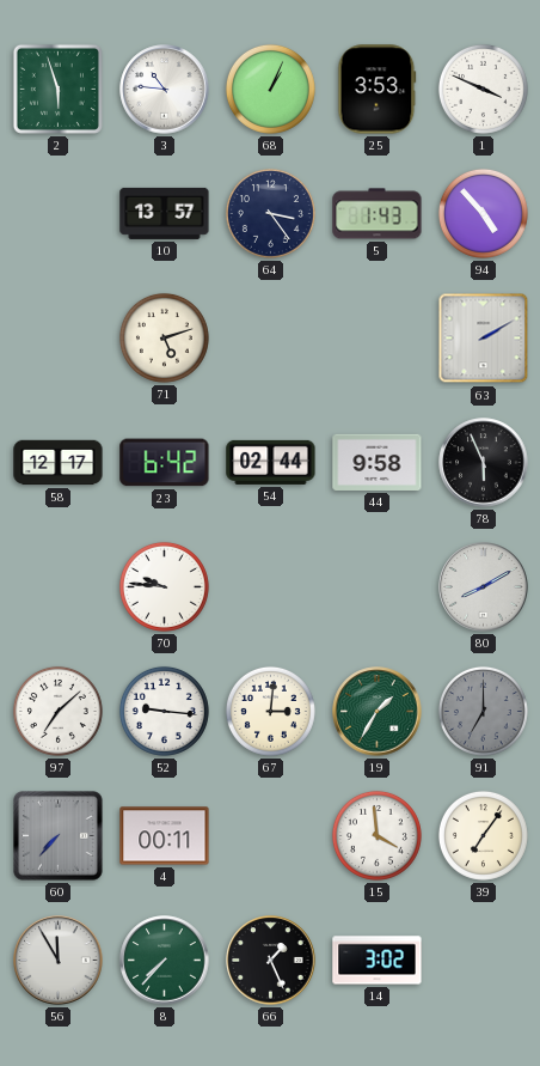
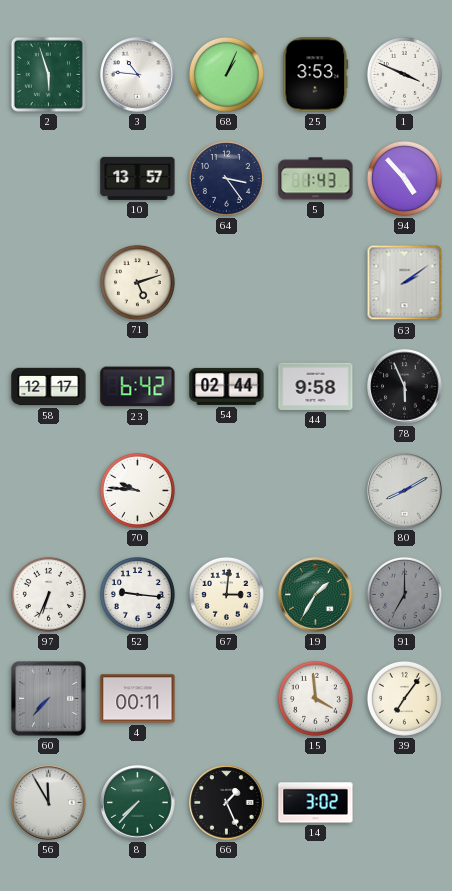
63: 2:10 -> 2:09 (405, 283)
97: 7:08 -> 6:34 (48, 594)
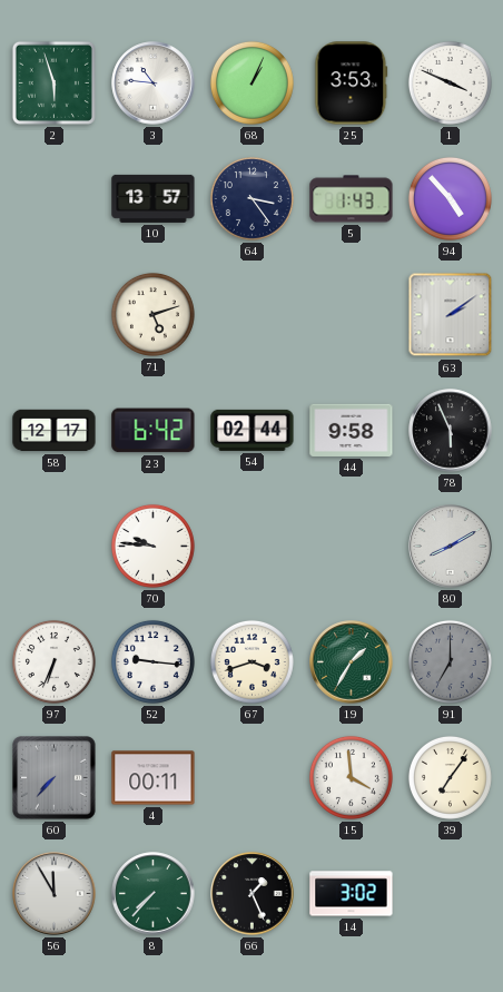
67: 3:01 -> 3:42 (251, 661)
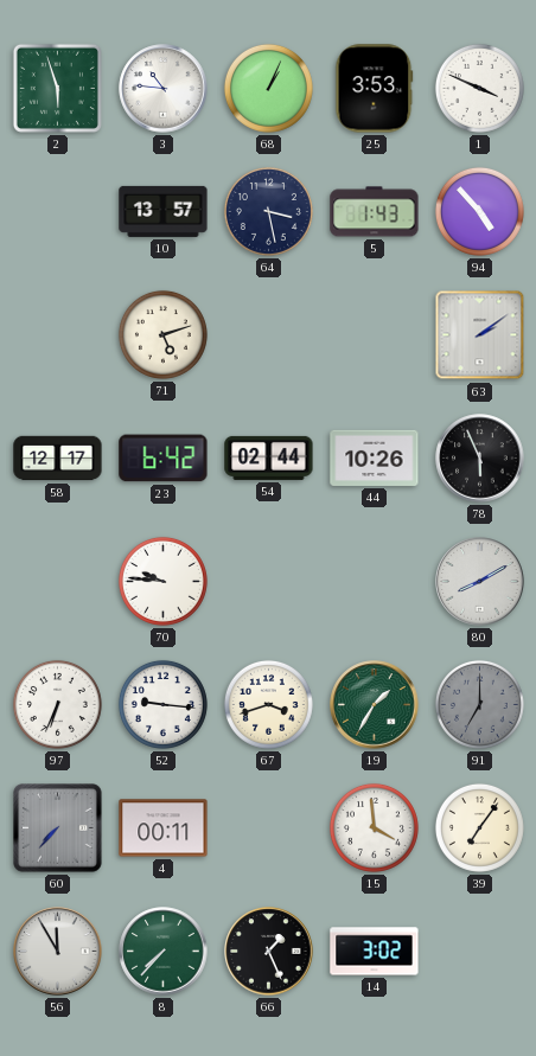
64: 3:24 -> 3:28 (268, 211)
44: 9:58 -> 10:26 (375, 457)
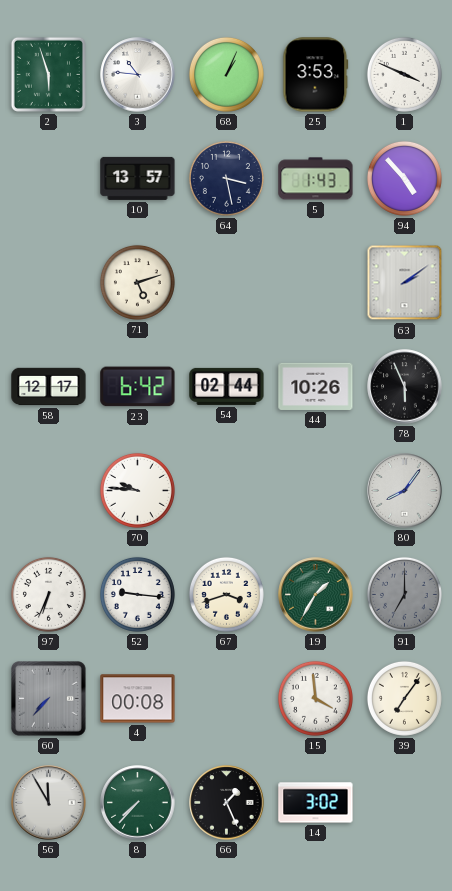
80: 8:10 -> 8:06 (405, 491)
4: 00:11 -> 00:08 (138, 699)
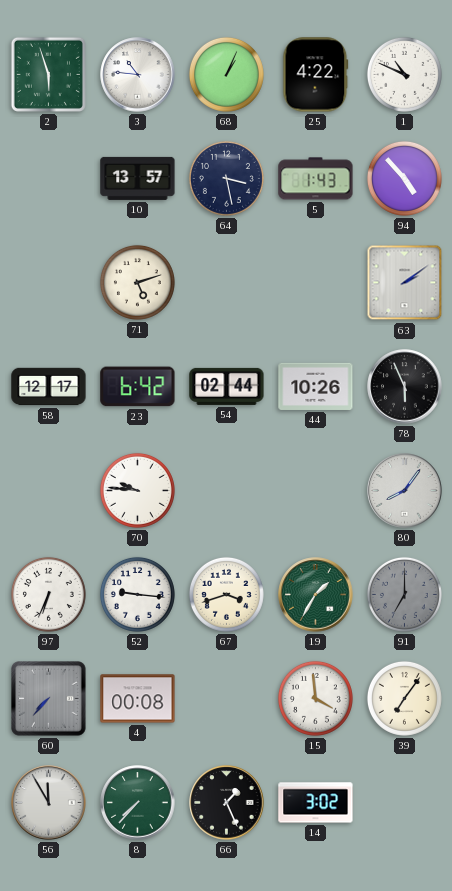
25: 3:53 -> 4:22 (316, 75)
1: 3:49 -> 10:49 (404, 74)
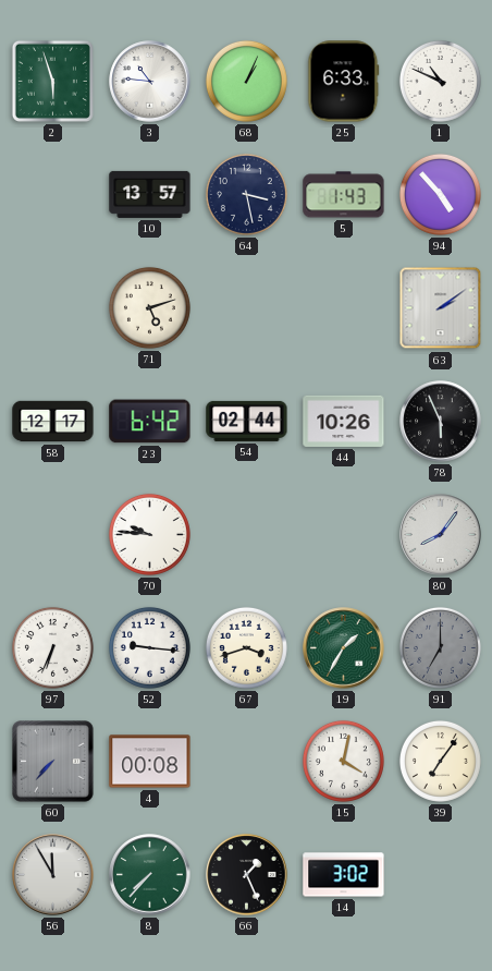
25: 4:22 -> 6:33 (344, 82)
15: 3:59 -> 4:02 (343, 761)
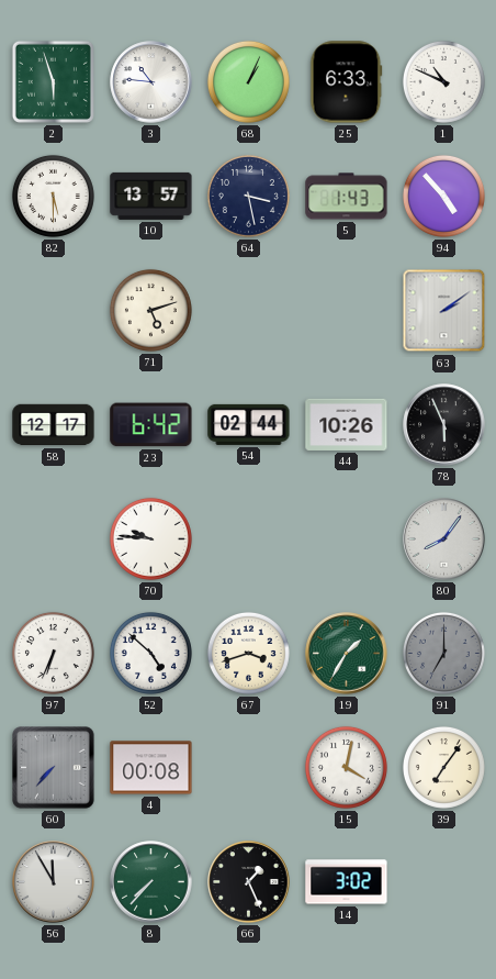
82: none -> 5:30 (53, 196)
52: 9:16 -> 4:52 (150, 653)
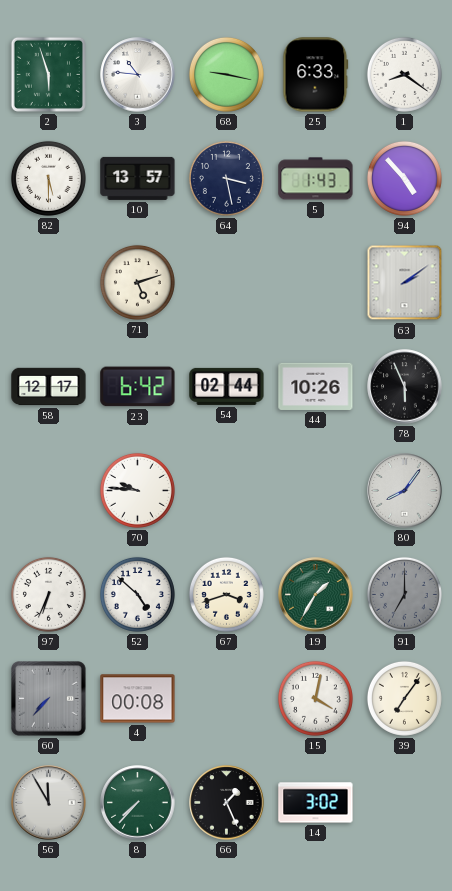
68: 1:04 -> 9:17 (226, 74)
1: 10:49 -> 8:21 (404, 74)
